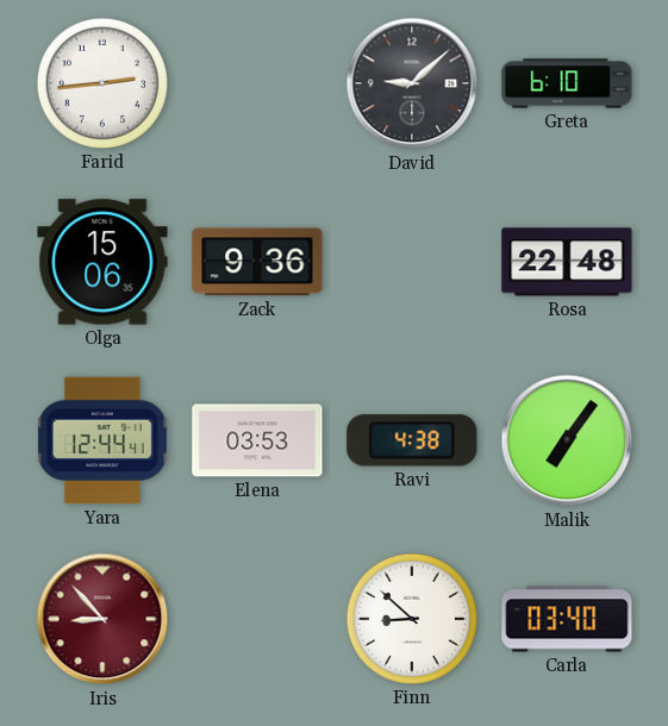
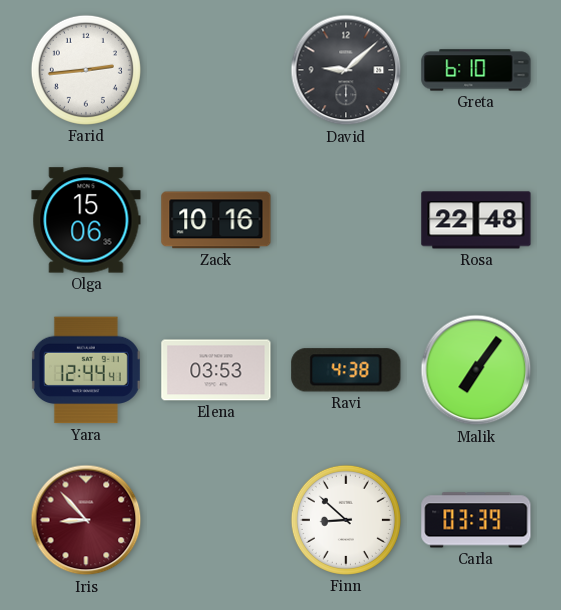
Zack: 9:36 -> 10:16 (216, 220)
Carla: 03:40 -> 03:39 (476, 520)
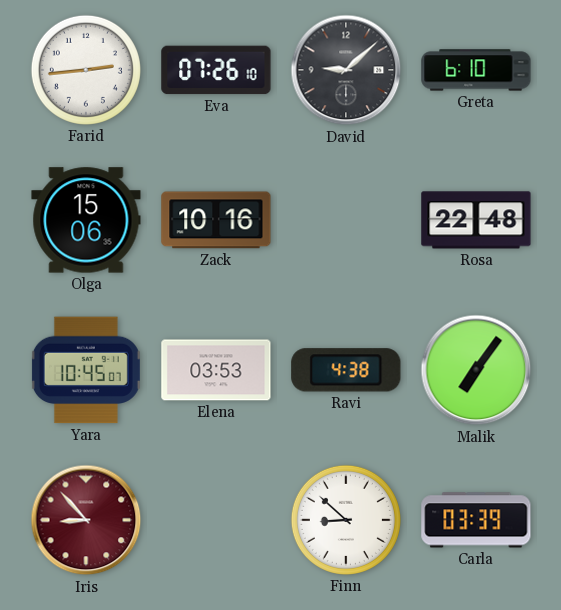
Eva: none -> 07:26 (216, 70)
Yara: 12:44 -> 10:45 (86, 370)
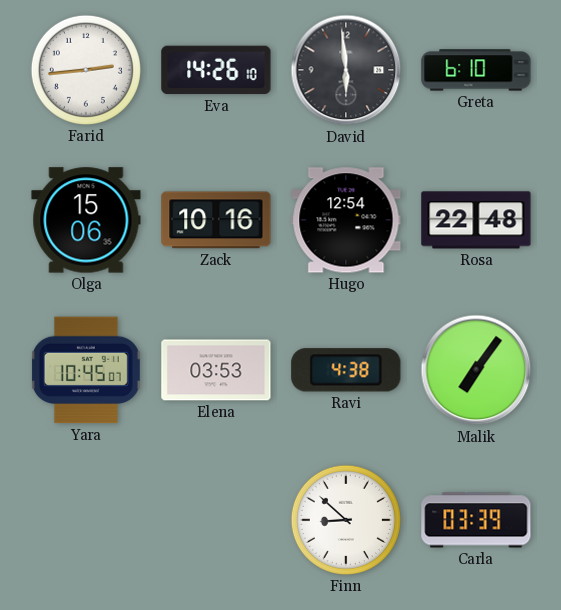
Eva: 07:26 -> 14:26 (216, 70)
David: 9:08 -> 5:59 (346, 70)
Hugo: none -> 12:54 (346, 220)
Iris: 8:53 -> none (86, 520)
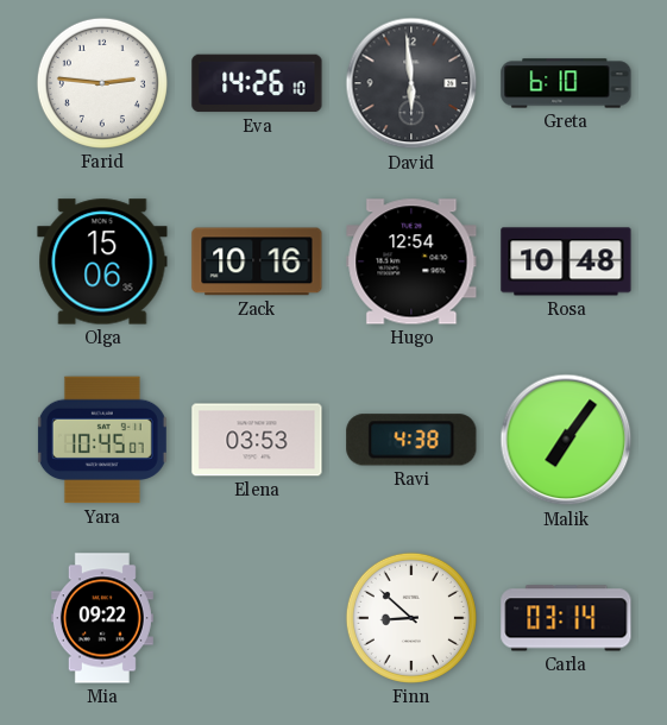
Farid: 2:44 -> 2:46 (102, 83)
Rosa: 22:48 -> 10:48 (566, 261)
Mia: none -> 09:22 (102, 618)
Carla: 03:39 -> 03:14 (566, 618)
